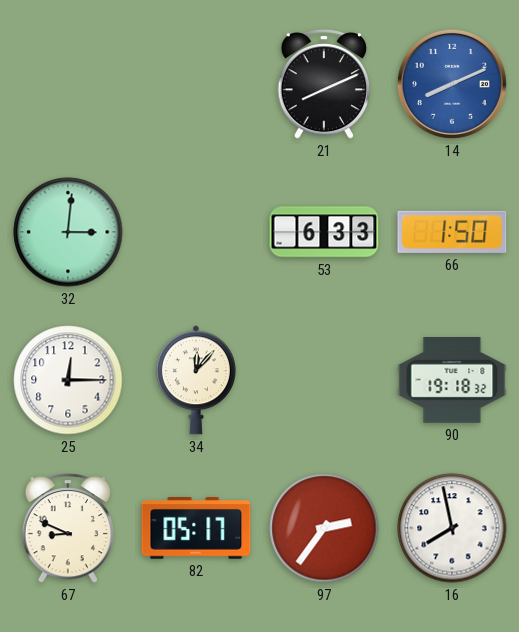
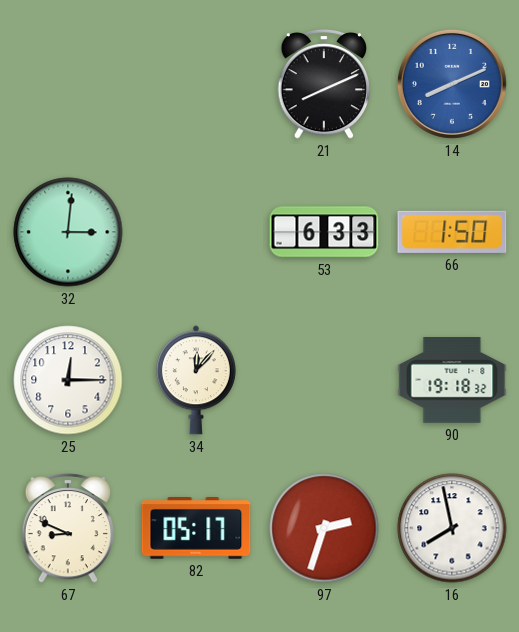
97: 2:36 -> 2:33 (324, 528)
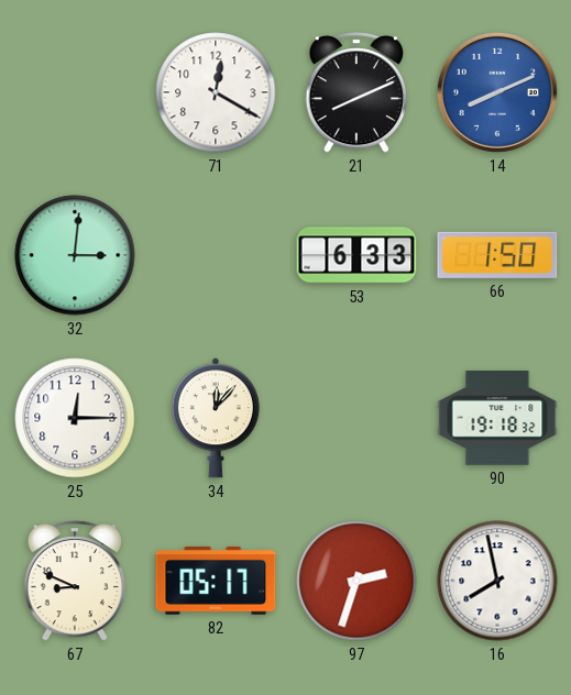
71: none -> 12:20 (216, 92)
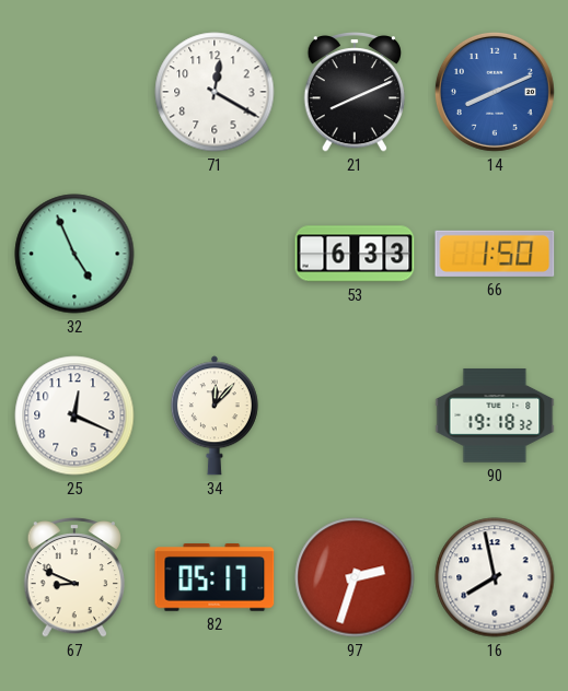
32: 3:01 -> 4:56 (74, 254)
25: 12:15 -> 12:19 (74, 415)
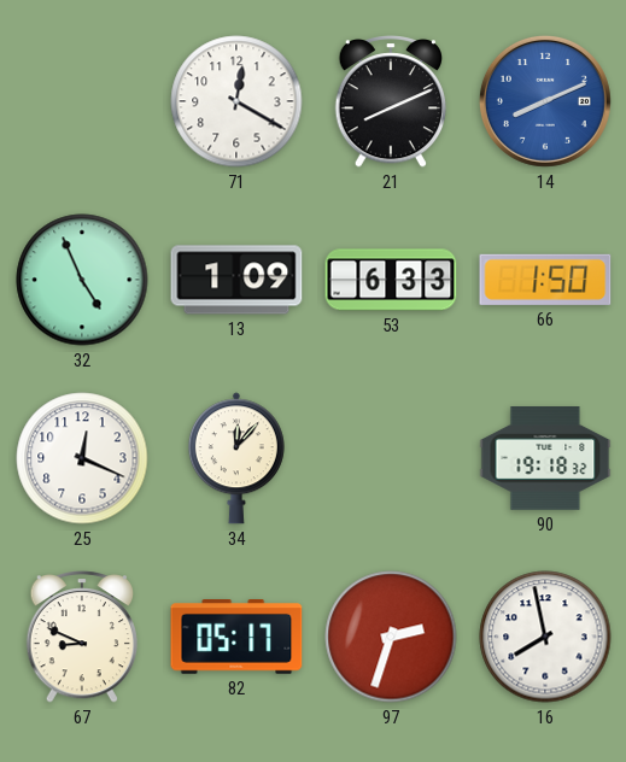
13: none -> 1:09 (236, 280)
